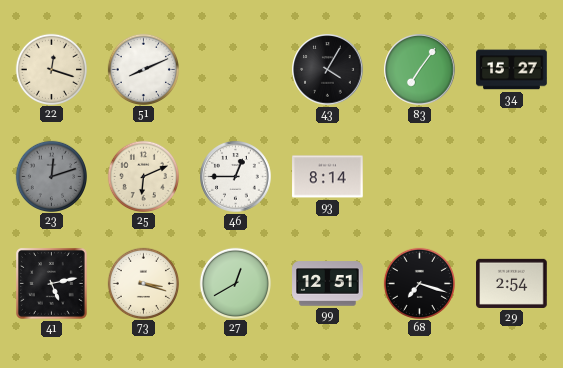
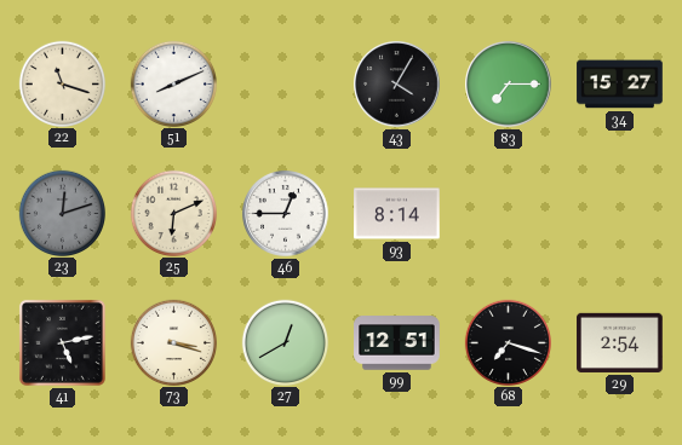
22: 12:18 -> 11:18 (62, 83)
83: 7:06 -> 7:15 (509, 85)
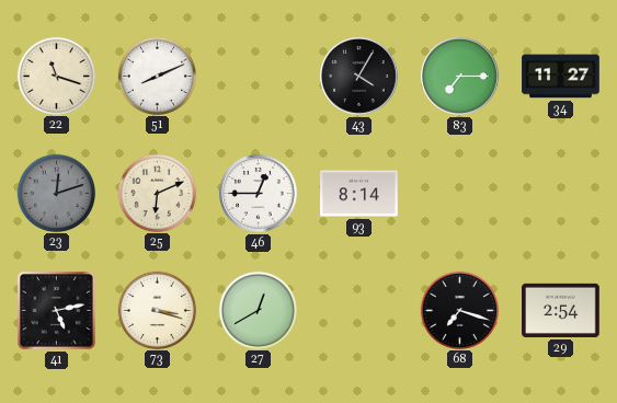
34: 15:27 -> 11:27 (561, 77)
99: 12:51 -> none (397, 343)
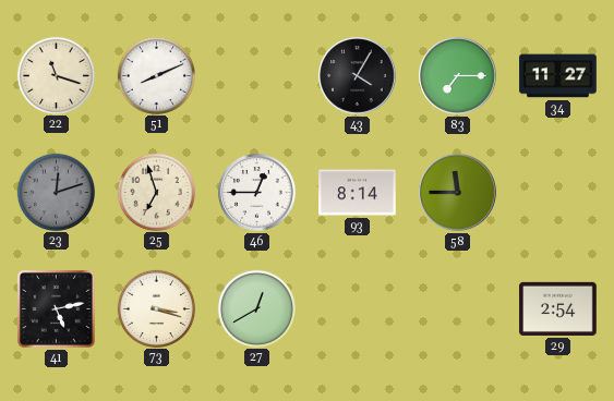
25: 6:11 -> 6:57 (156, 192)
58: none -> 11:45 (458, 193)
68: 7:18 -> none (459, 310)
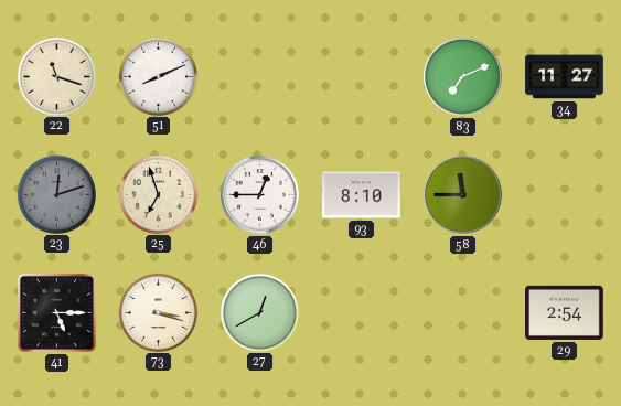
43: 4:05 -> none (358, 76)
83: 7:15 -> 7:11 (463, 77)
93: 8:14 -> 8:10 (362, 195)
41: 5:13 -> 5:15 (56, 312)
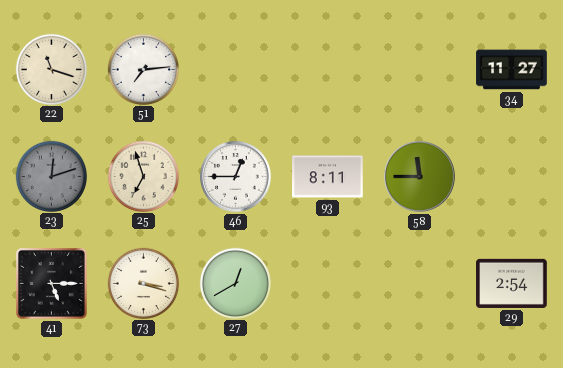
51: 8:11 -> 7:14 (143, 69)
83: 7:11 -> none (463, 77)
93: 8:10 -> 8:11 (328, 177)
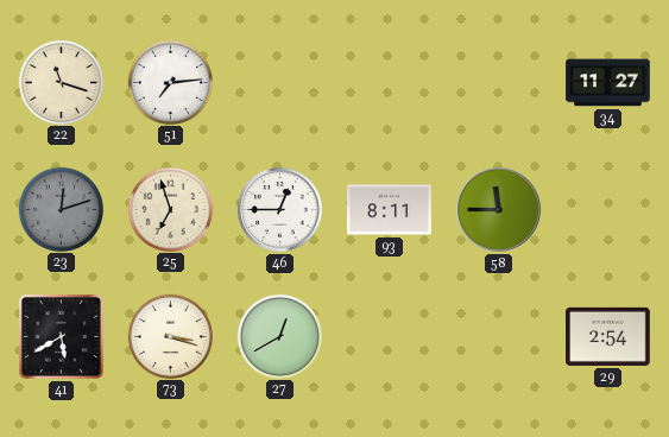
41: 5:15 -> 5:40 (61, 336)
